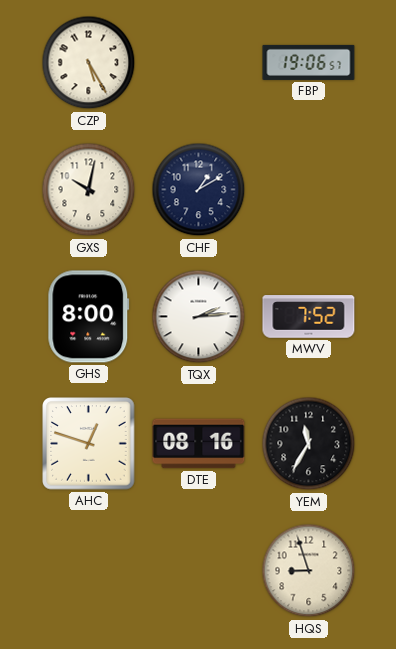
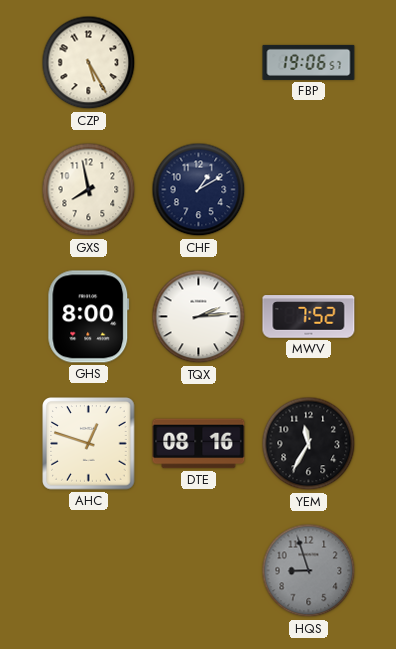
GXS: 10:02 -> 7:58 (89, 190)
HQS dial: cream -> grey (309, 571)
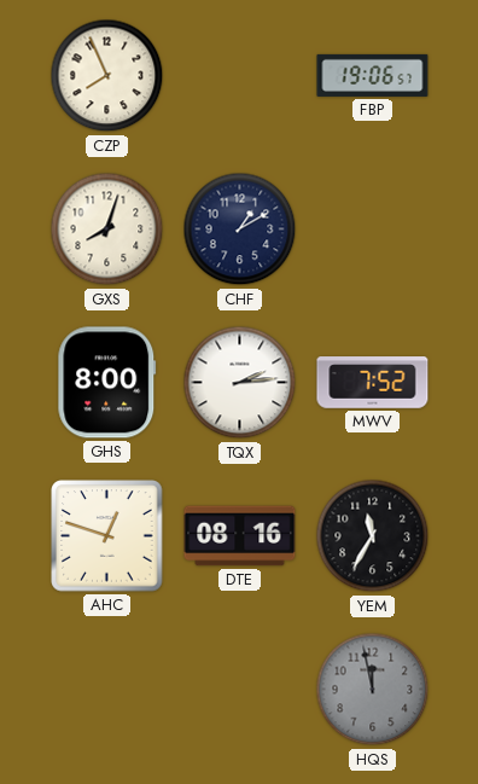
CZP: 5:25 -> 7:56 (107, 76)
GXS: 7:58 -> 8:03 (107, 230)
HQS: 8:57 -> 11:58 (373, 690)
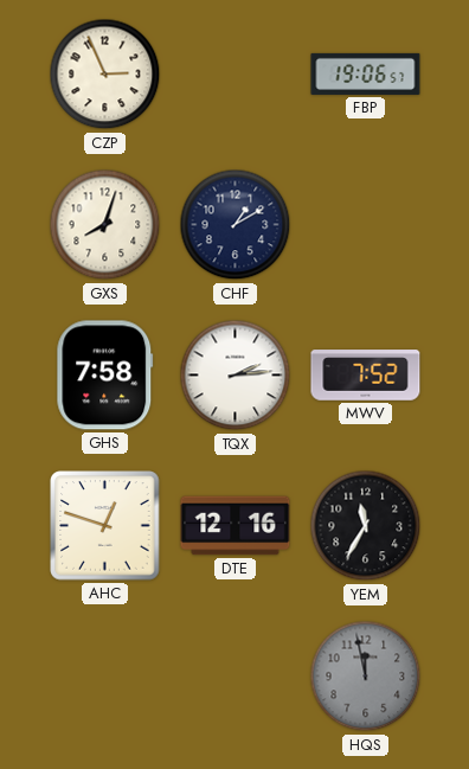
CZP: 7:56 -> 2:56 (105, 75)
GHS: 8:00 -> 7:58 (105, 376)
DTE: 08:16 -> 12:16 (236, 526)
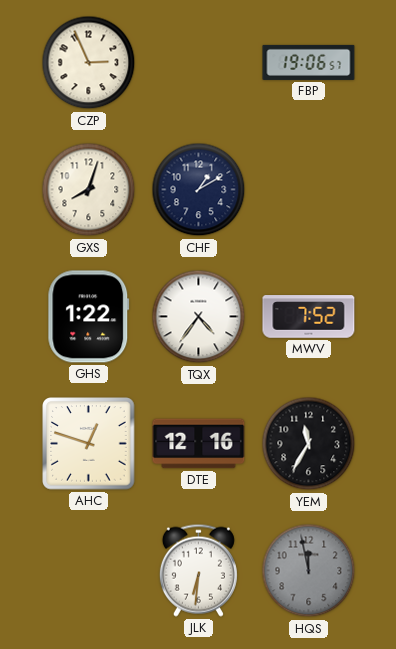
GHS: 7:58 -> 1:22 (89, 317)
TQX: 2:14 -> 4:36 (199, 317)
JLK: none -> 6:31 (198, 570)
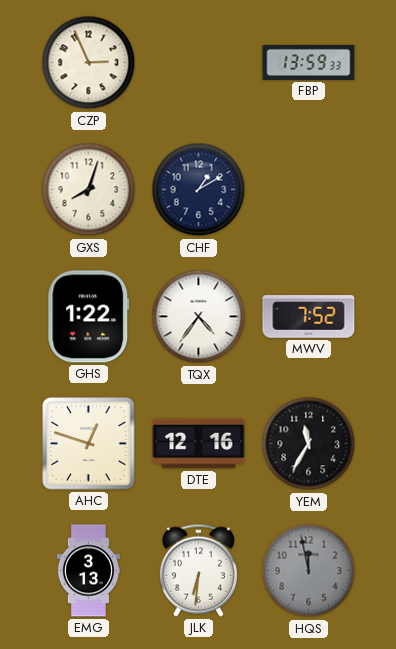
FBP: 19:06 -> 13:59 (309, 62)
EMG: none -> 3:13 (88, 571)
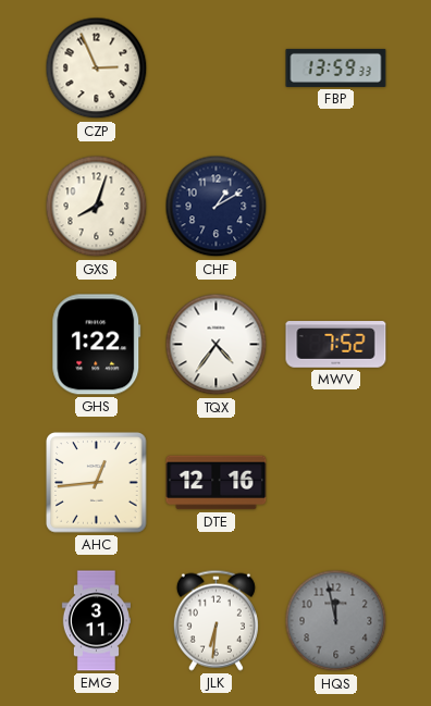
AHC: 12:48 -> 12:44 (97, 483)
YEM: 11:35 -> none (309, 444)
EMG: 3:13 -> 3:11 (96, 621)
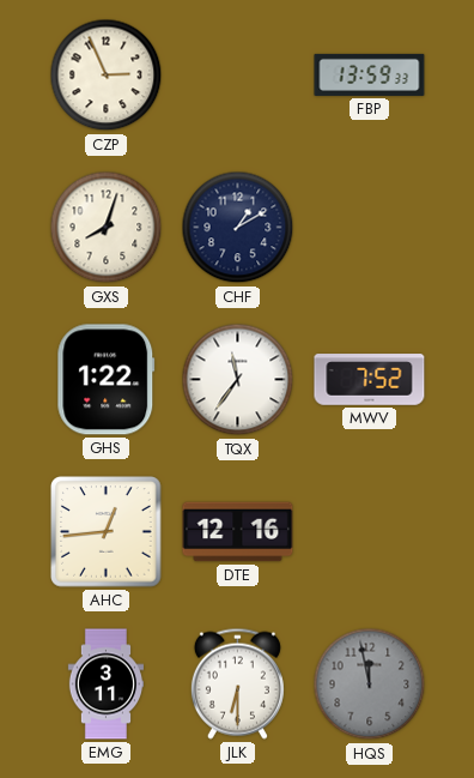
TQX: 4:36 -> 11:36 (238, 380)
JLK: 6:31 -> 6:30 (237, 683)
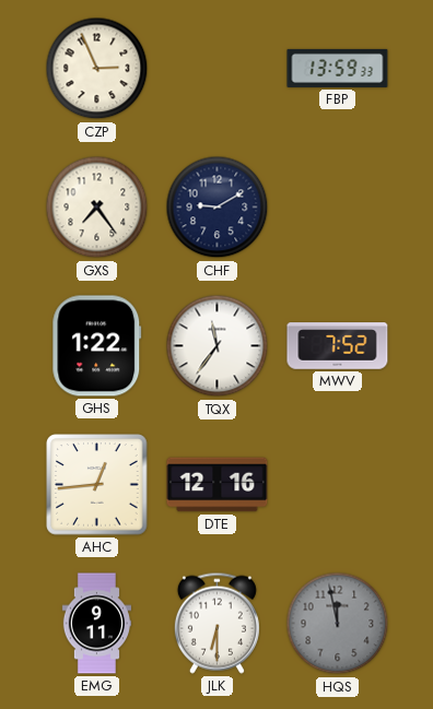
GXS: 8:03 -> 7:24 (97, 208)
CHF: 1:10 -> 9:10 (218, 208)
EMG: 3:11 -> 9:11 (96, 624)
